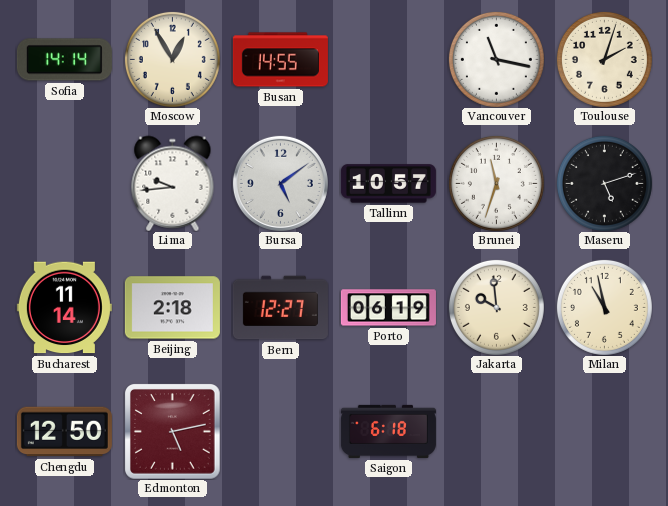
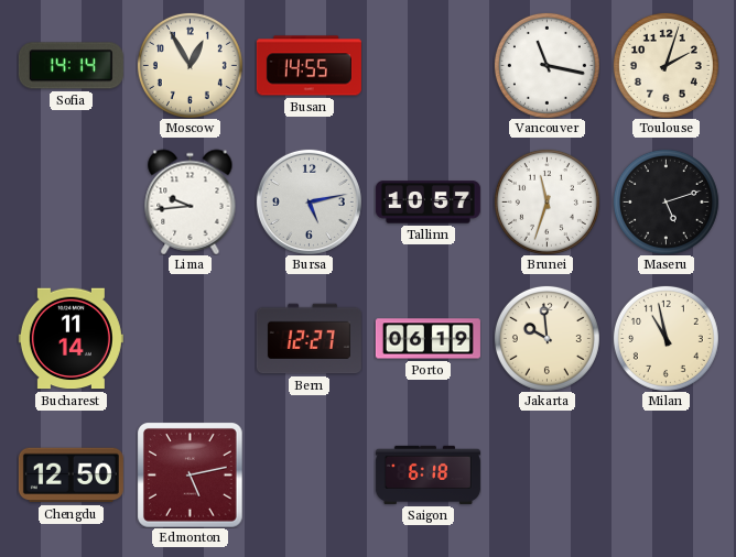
Bursa: 5:09 -> 5:13 (309, 201)
Beijing: 2:18 -> none (172, 308)
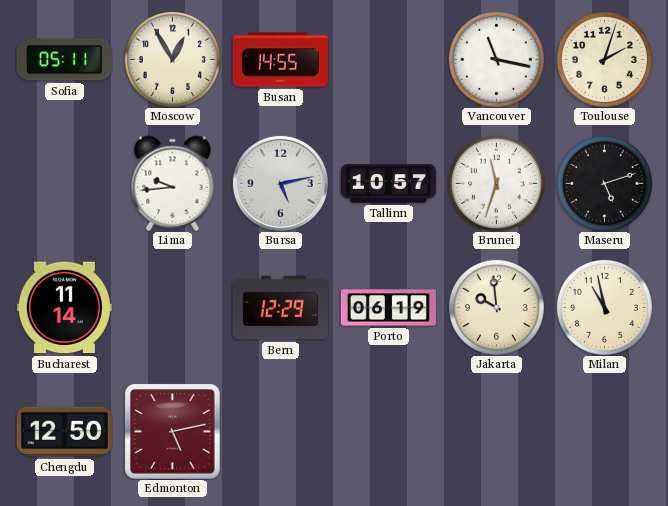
Sofia: 14:14 -> 05:11 (64, 60)
Bern: 12:27 -> 12:29 (280, 308)
Saigon: 6:18 -> none (427, 474)
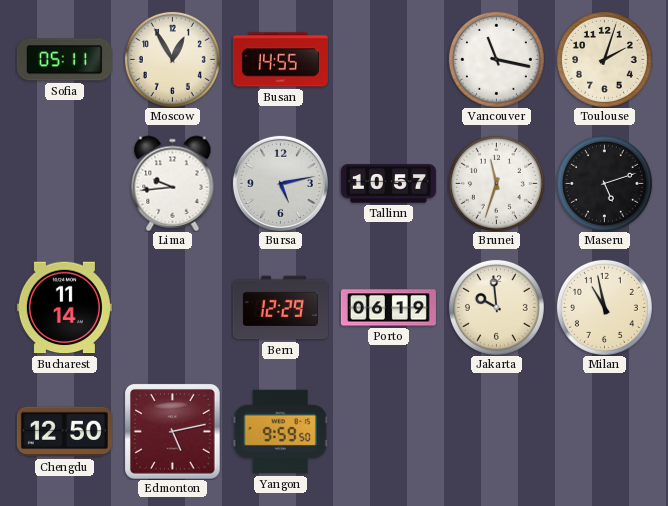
Yangon: none -> 9:59 (280, 432)
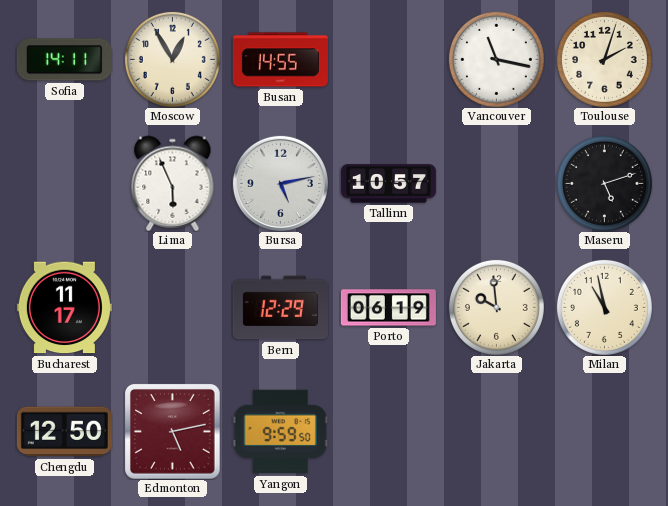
Sofia: 05:11 -> 14:11 (64, 60)
Lima: 9:44 -> 5:56 (173, 183)
Brunei: 11:33 -> none (496, 183)
Bucharest: 11:14 -> 11:17 (64, 308)
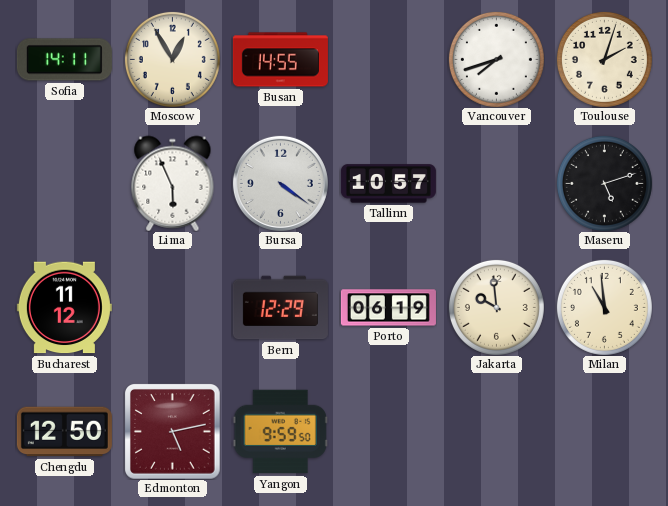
Vancouver: 11:17 -> 7:42 (496, 59)
Bursa: 5:13 -> 4:21 (280, 183)
Bucharest: 11:17 -> 11:12 (64, 308)
Milan: 10:58 -> 10:59 (604, 307)
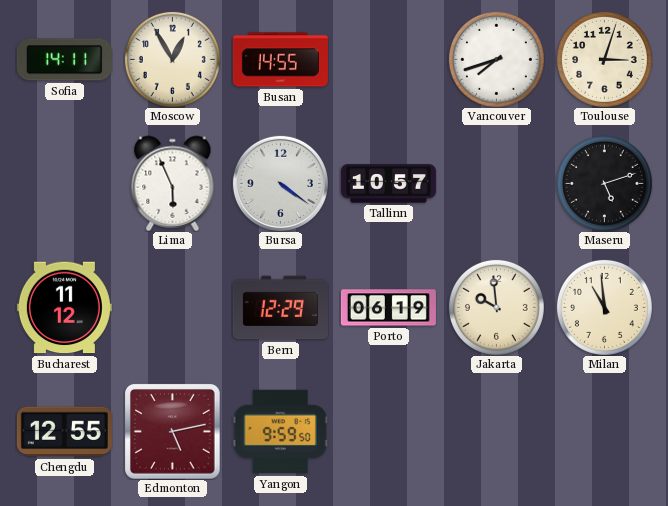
Toulouse: 2:03 -> 3:03 (604, 59)
Chengdu: 12:50 -> 12:55 (64, 432)
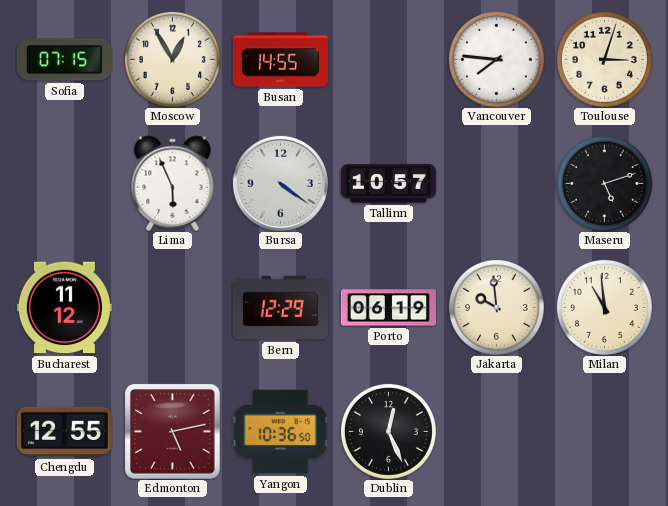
Sofia: 14:11 -> 07:15 (64, 60)
Vancouver: 7:42 -> 7:46 (496, 59)
Yangon: 9:59 -> 10:36 (280, 432)
Dublin: none -> 12:26 (388, 431)
